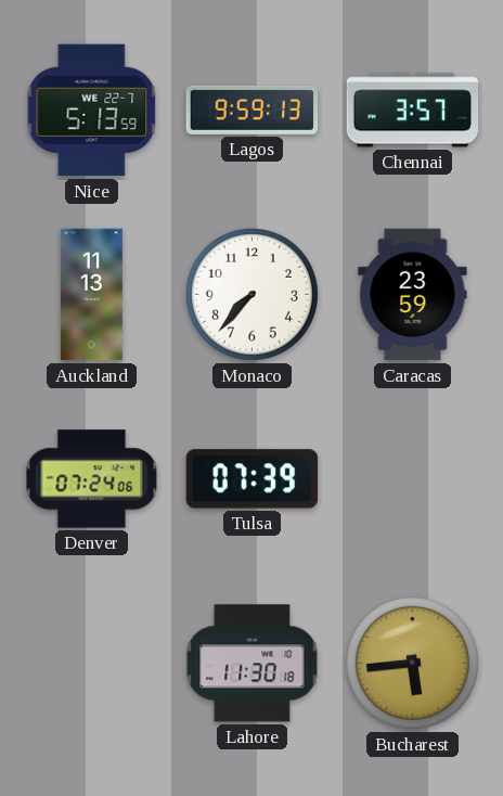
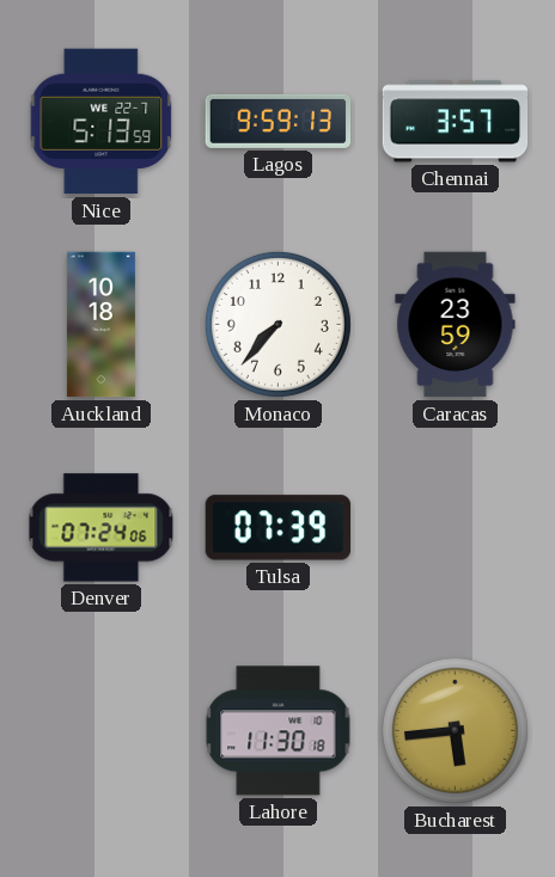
Auckland: 11:13 -> 10:18 (100, 325)
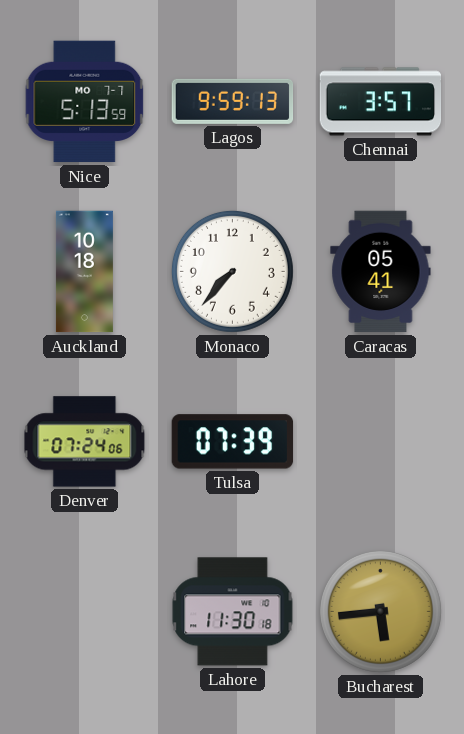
Nice date: WE 22-7 -> MO 7-7 (85, 102)
Caracas: 23:59 -> 05:41 (381, 272)
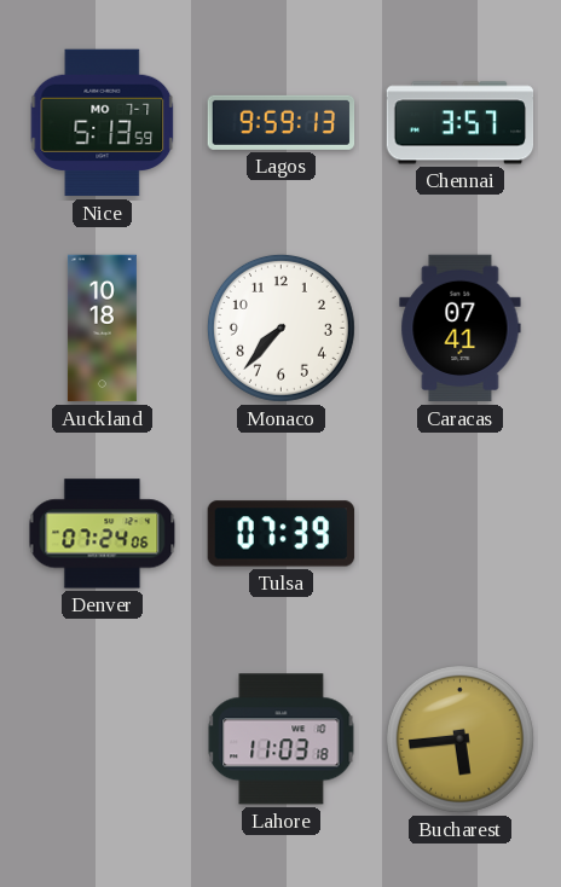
Caracas: 05:41 -> 07:41 (461, 329)
Lahore: 11:30 -> 11:03 (282, 740)
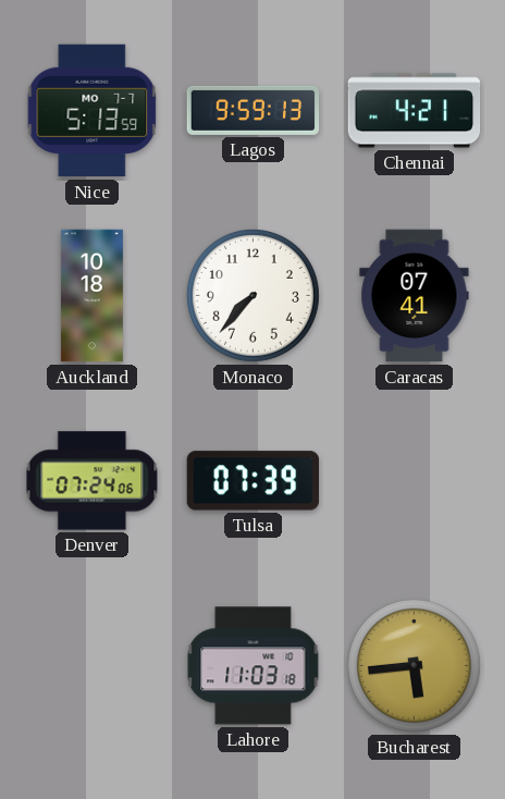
Chennai: 3:57 -> 4:21 (415, 111)
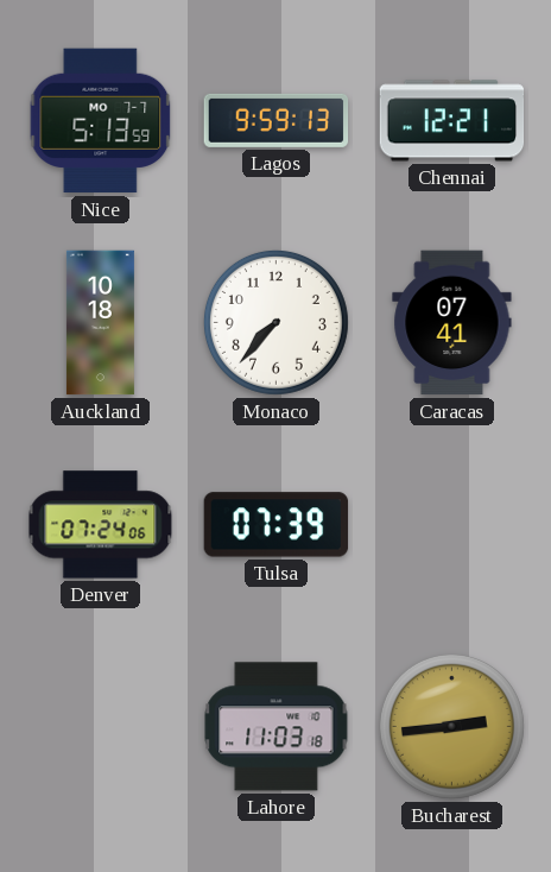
Chennai: 4:21 -> 12:21 (452, 121)
Bucharest: 5:44 -> 2:44 (451, 726)
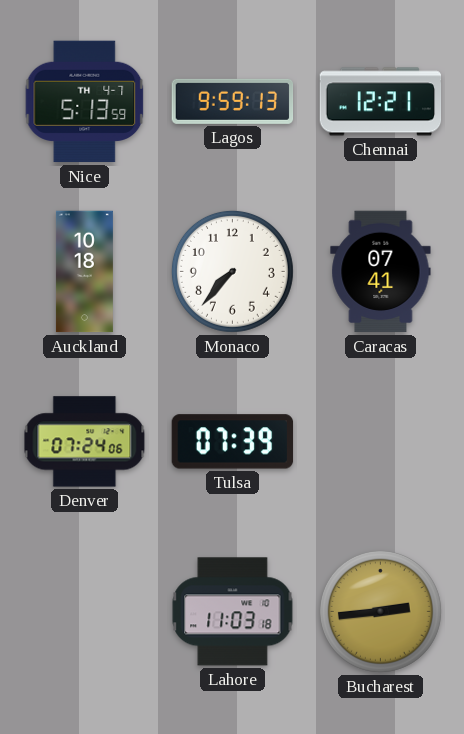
Nice date: MO 7-7 -> TH 4-7 (85, 102)
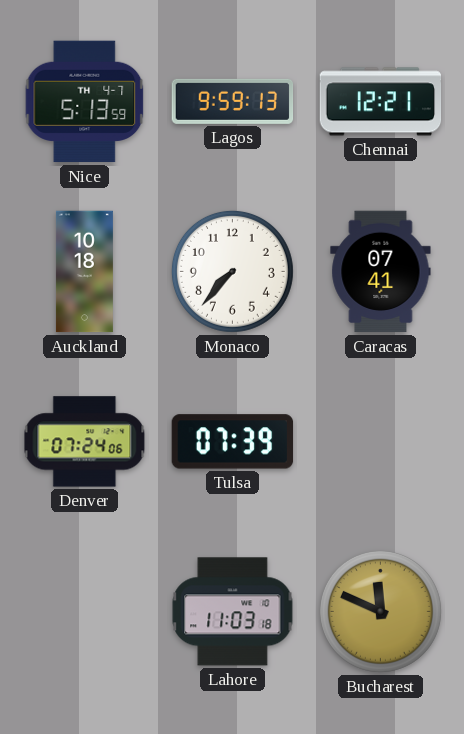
Bucharest: 2:44 -> 11:49 (380, 611)
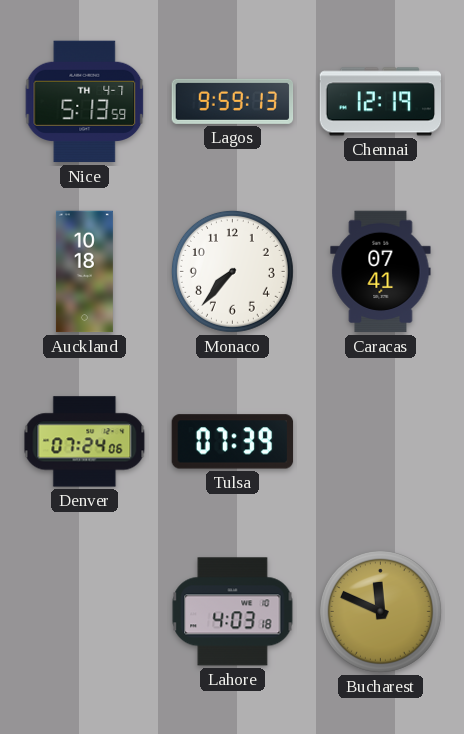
Chennai: 12:21 -> 12:19 (381, 102)
Lahore: 11:03 -> 4:03 (233, 612)
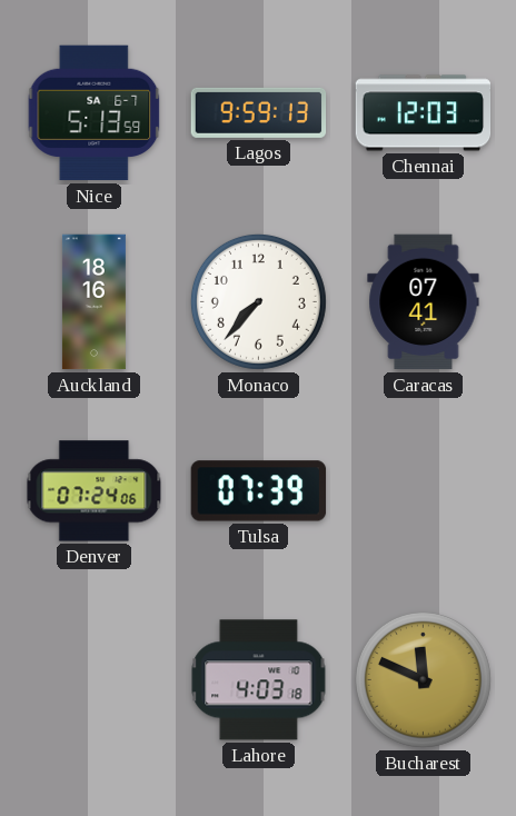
Nice date: TH 4-7 -> SA 6-7 (95, 113)
Chennai: 12:19 -> 12:03 (424, 113)
Auckland: 10:18 -> 18:16 (93, 302)
